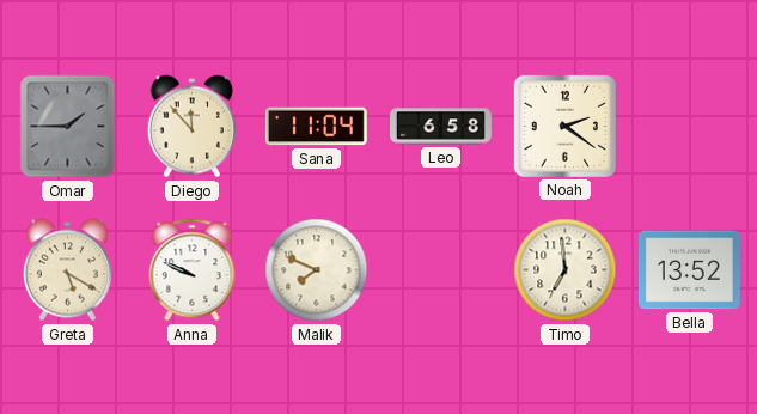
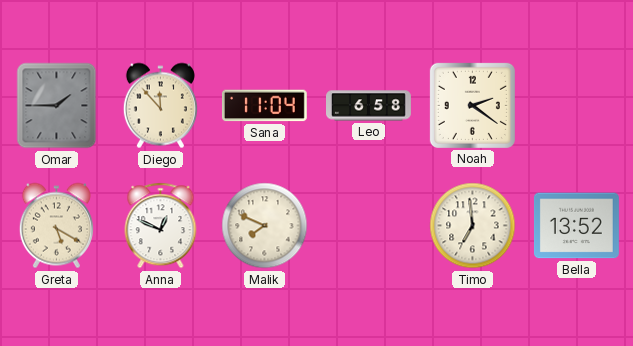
Anna: 9:49 -> 12:49 (161, 226)
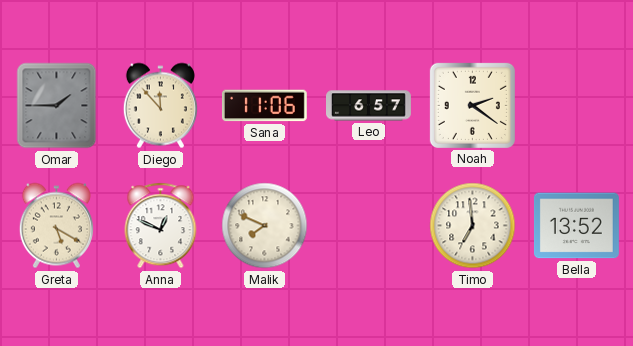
Sana: 11:04 -> 11:06 (264, 106)
Leo: 6:58 -> 6:57 (369, 106)
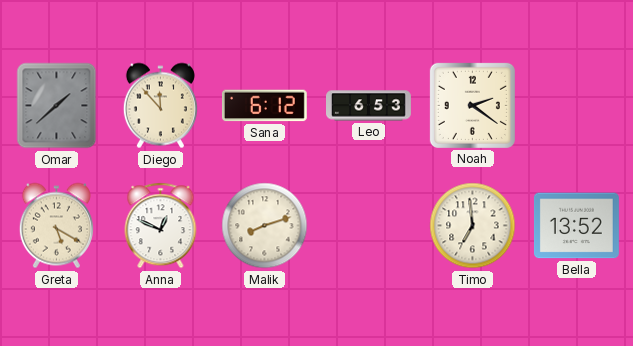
Omar: 1:45 -> 1:38 (57, 106)
Sana: 11:06 -> 6:12 (264, 106)
Leo: 6:57 -> 6:53 (369, 106)
Malik: 7:49 -> 8:12 (265, 226)
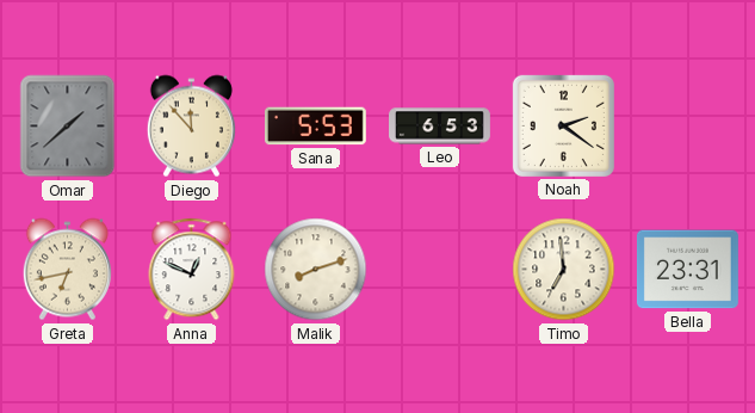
Sana: 6:12 -> 5:53 (315, 127)
Greta: 5:20 -> 6:43 (67, 270)
Bella: 13:52 -> 23:31 (687, 270)
